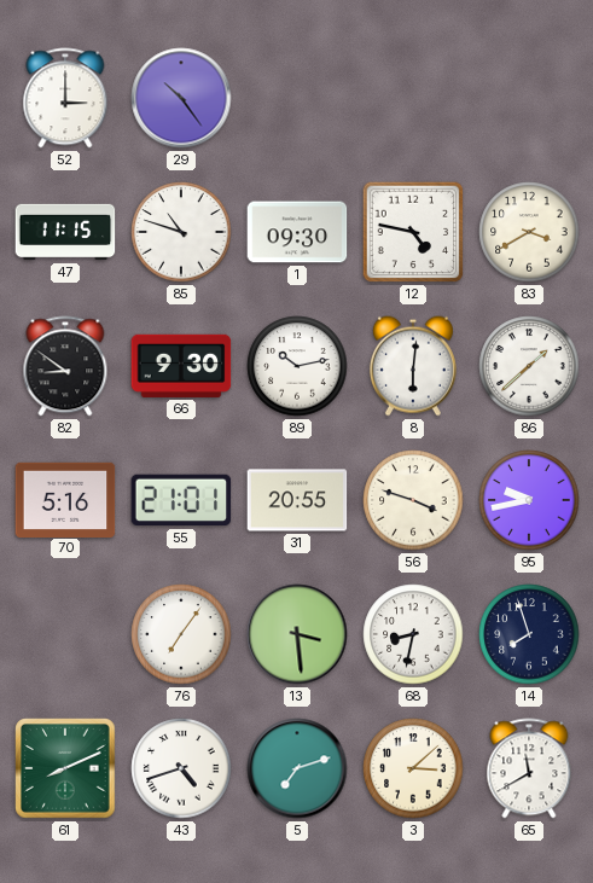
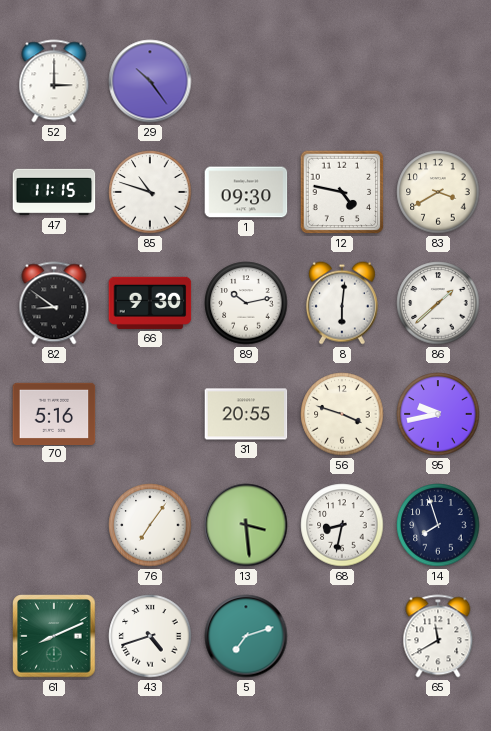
55: 21:01 -> none (181, 500)
3: 3:08 -> none (413, 768)
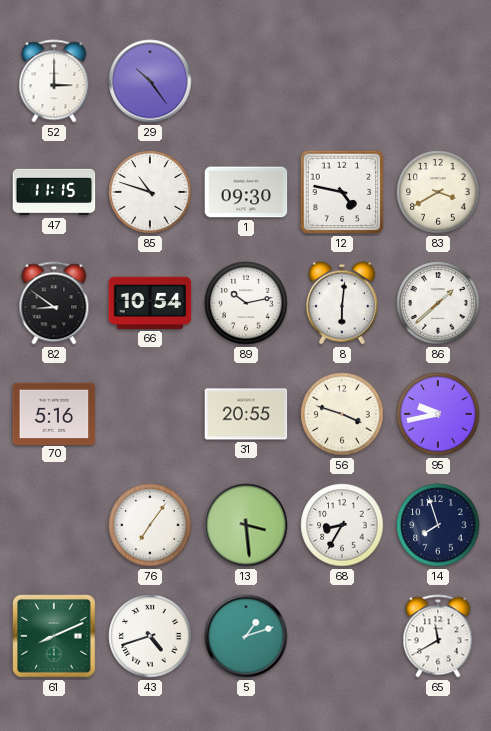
66: 9:30 -> 10:54 (150, 303)
68: 8:32 -> 8:35 (342, 525)
5: 7:12 -> 1:12 (246, 636)
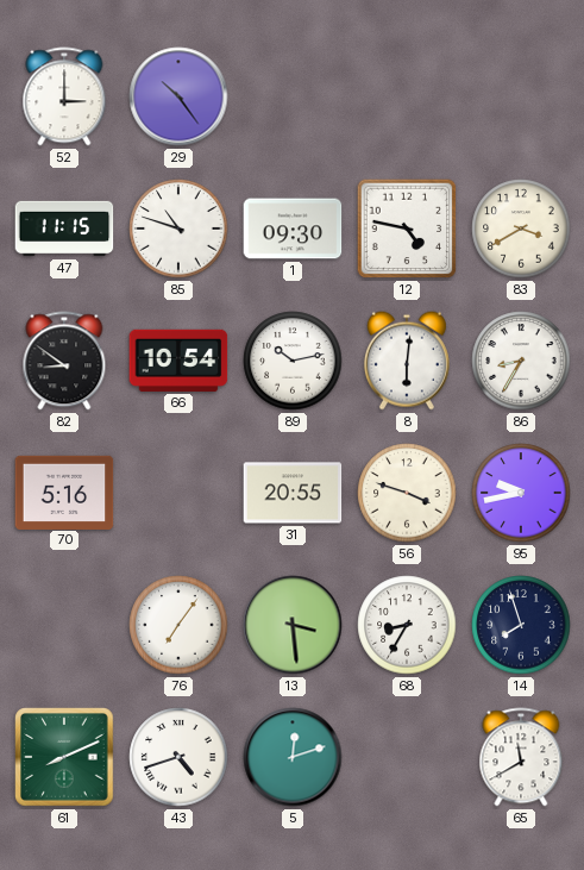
86: 1:38 -> 8:35 (521, 361)
5: 1:12 -> 12:12 (293, 757)
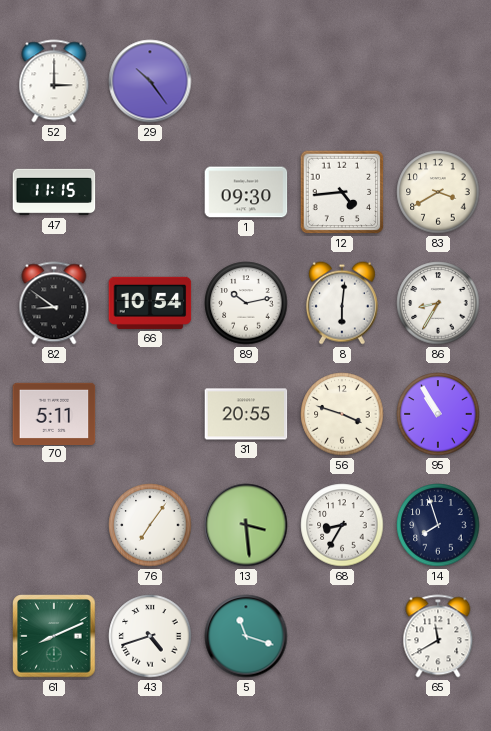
85: 10:48 -> none (178, 229)
12: 4:47 -> 4:44 (342, 192)
70: 5:16 -> 5:11 (54, 413)
95: 9:43 -> 10:55 (438, 414)
5: 12:12 -> 11:18 (246, 636)
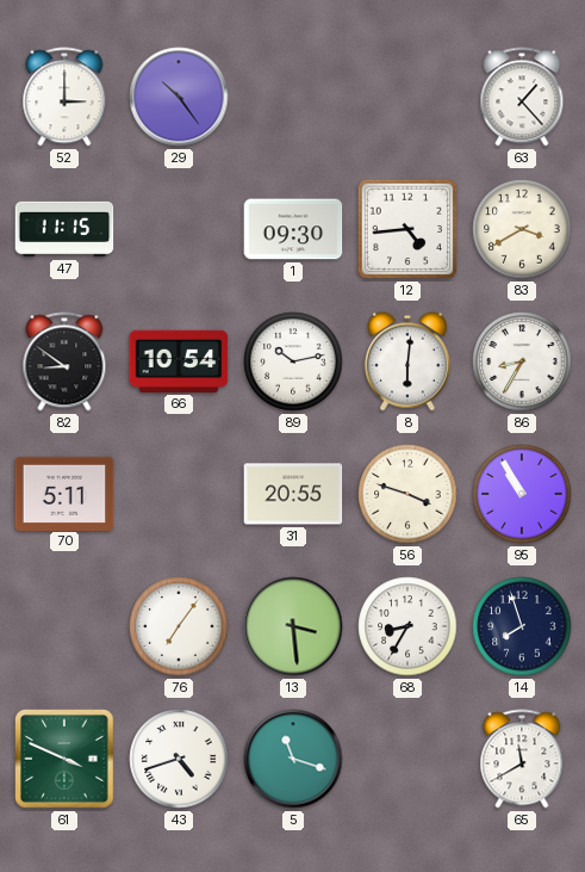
63: none -> 1:23 (522, 97)
61: 8:11 -> 3:49 (64, 759)
